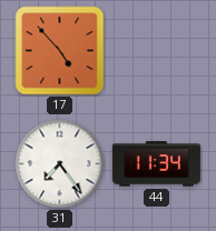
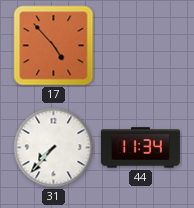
31: 7:24 -> 7:37 (54, 148)
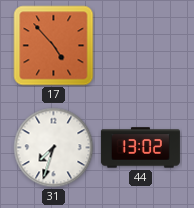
31: 7:37 -> 7:33 (54, 148)
44: 11:34 -> 13:02 (140, 148)
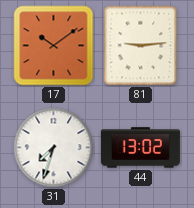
17: 4:53 -> 10:09 (54, 46)
81: none -> 9:14 (141, 46)
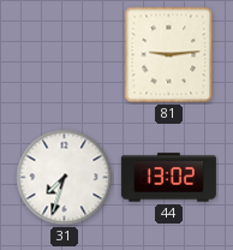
17: 10:09 -> none (54, 46)
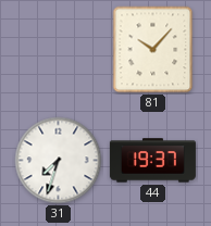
81: 9:14 -> 10:07 (153, 50)
44: 13:02 -> 19:37 (152, 161)
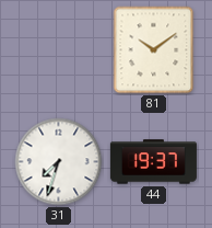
81: 10:07 -> 10:09 (154, 50)
